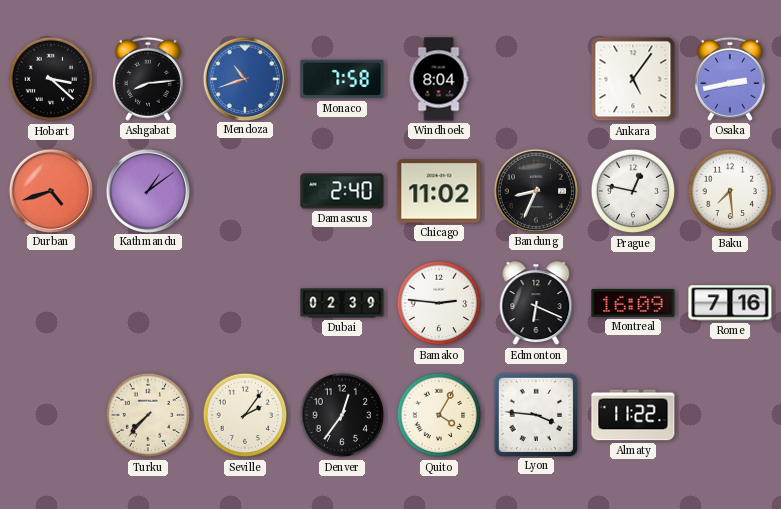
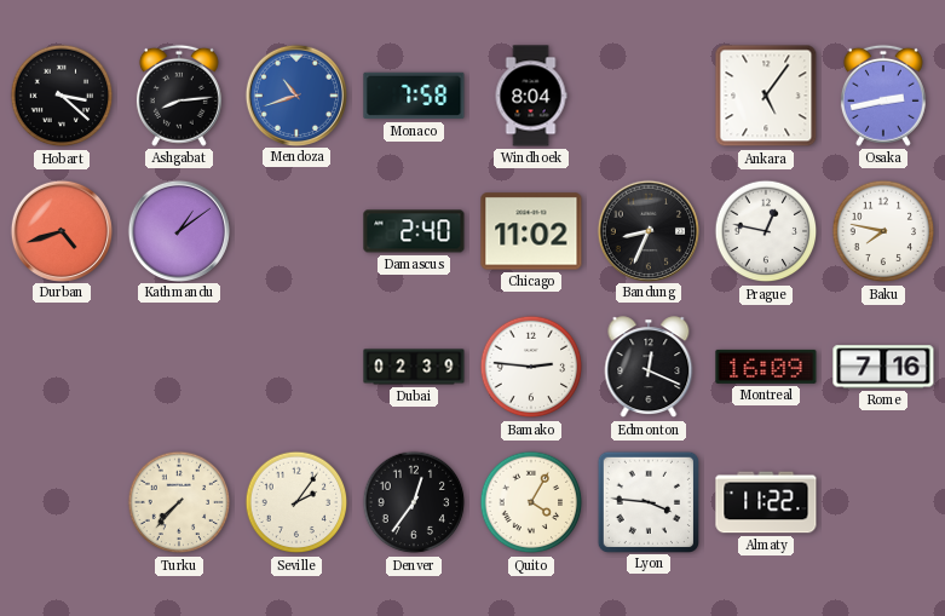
Baku: 7:29 -> 7:47 (883, 231)
Edmonton: 6:19 -> 12:19 (649, 368)
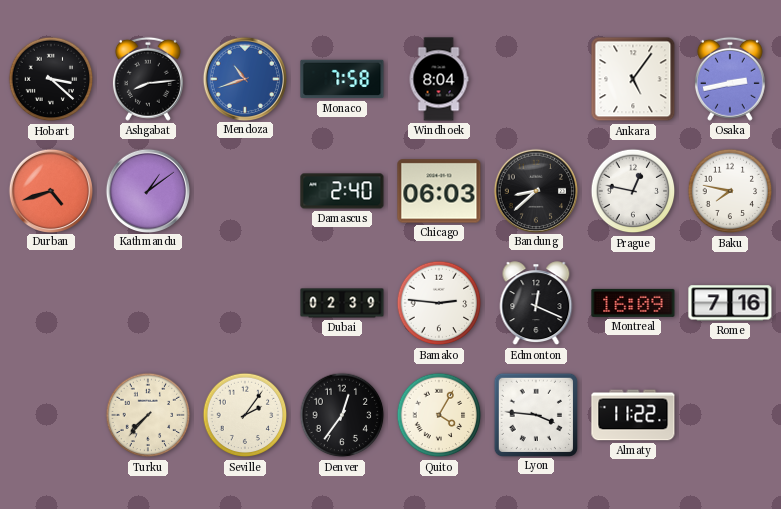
Chicago: 11:02 -> 06:03 (439, 191)
Bandung: 8:34 -> 8:38 (535, 190)
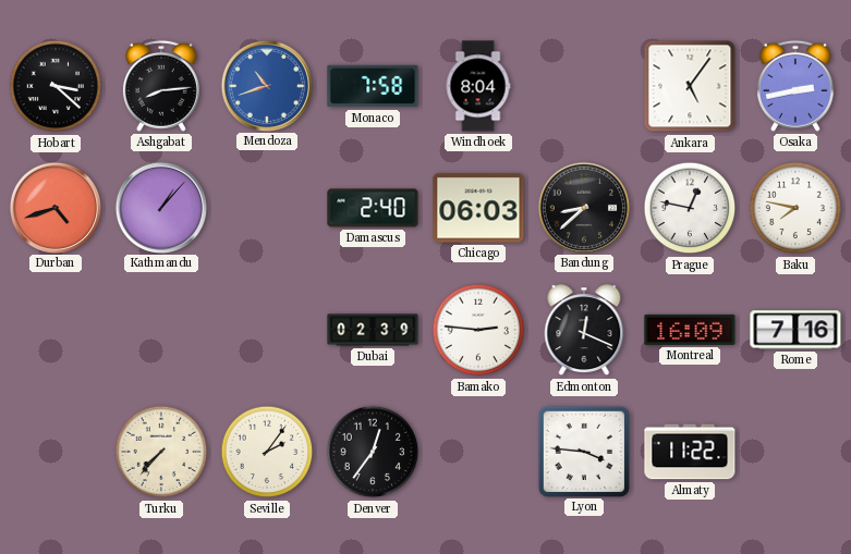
Kathmandu: 1:09 -> 1:07 (160, 207)
Quito: 4:05 -> none (439, 415)
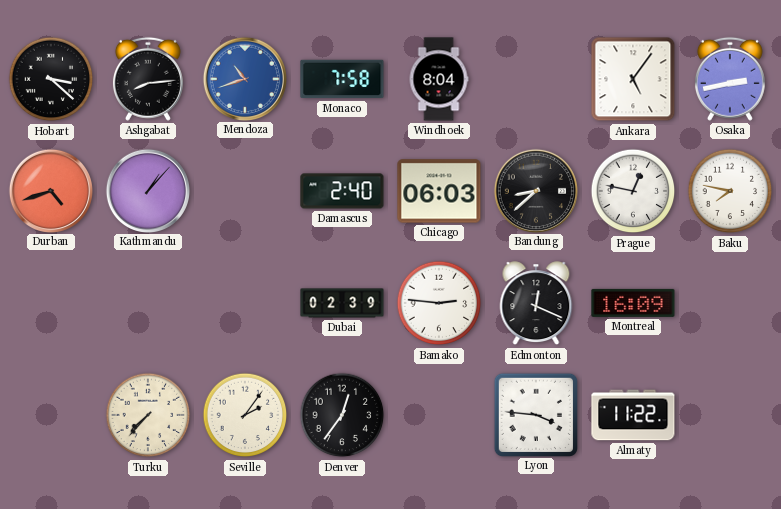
Rome: 7:16 -> none (795, 330)
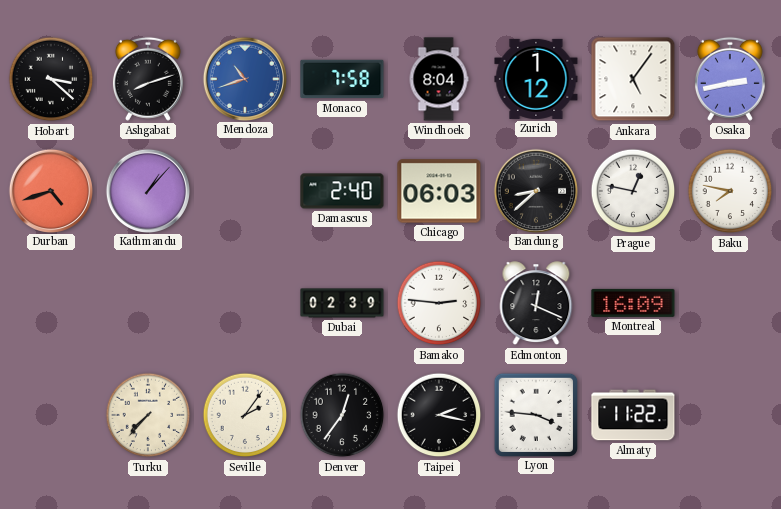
Ashgabat: 8:14 -> 8:12 (148, 79)
Zurich: none -> 1:12 (536, 79)
Taipei: none -> 2:17 (439, 415)
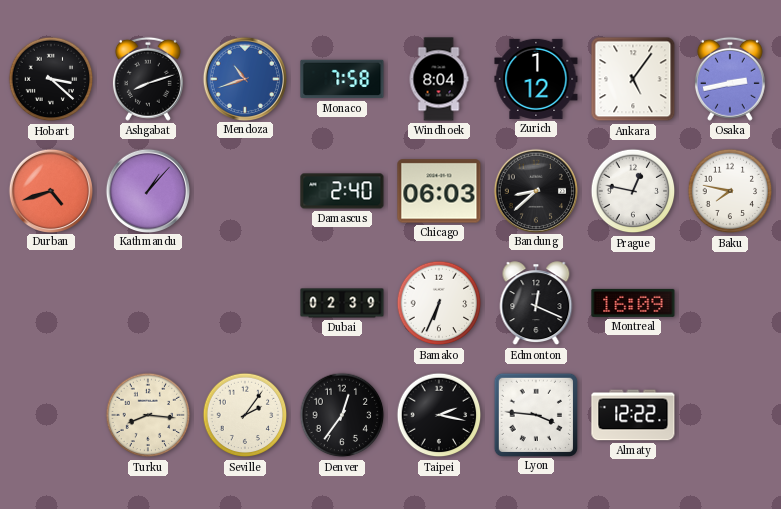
Bamako: 2:46 -> 6:34 (439, 303)
Turku: 7:37 -> 8:16 (148, 415)
Almaty: 11:22 -> 12:22 (633, 415)
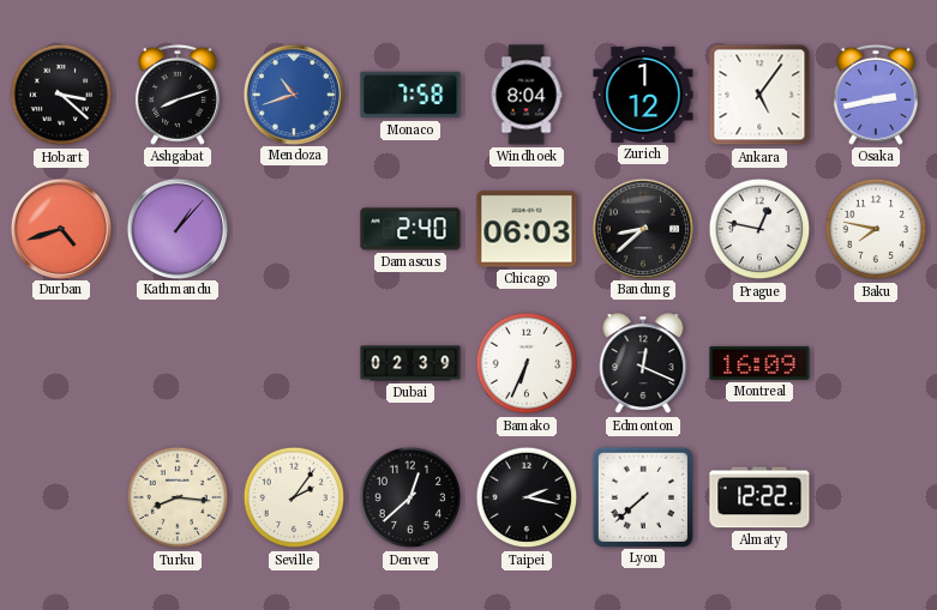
Denver: 12:36 -> 12:38 (410, 497)
Lyon: 3:46 -> 7:38 (642, 496)
